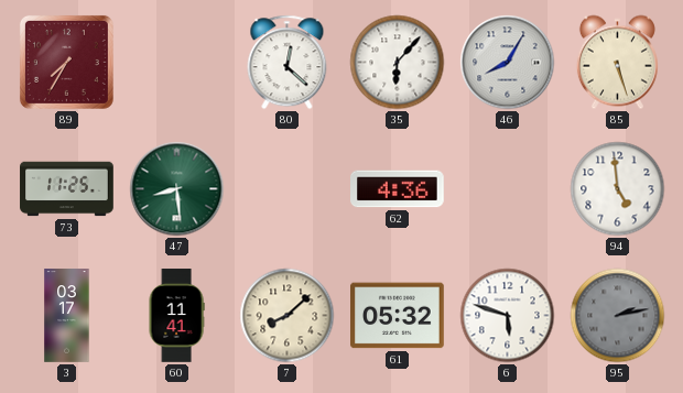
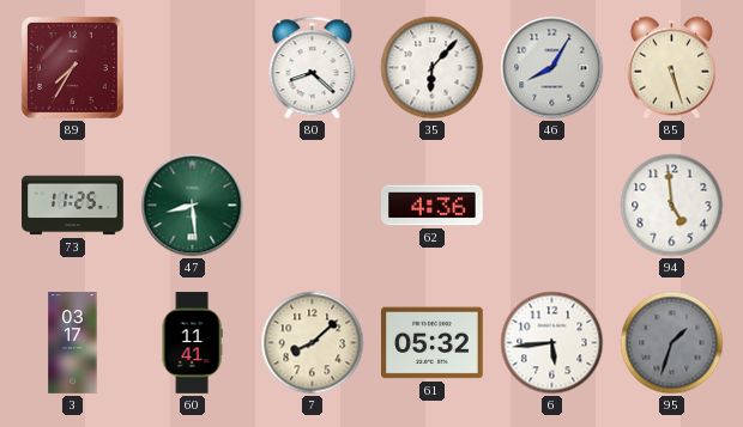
80: 12:22 -> 8:22 (313, 68)
6: 5:48 -> 5:44 (552, 343)
95: 2:13 -> 1:33 (672, 343)
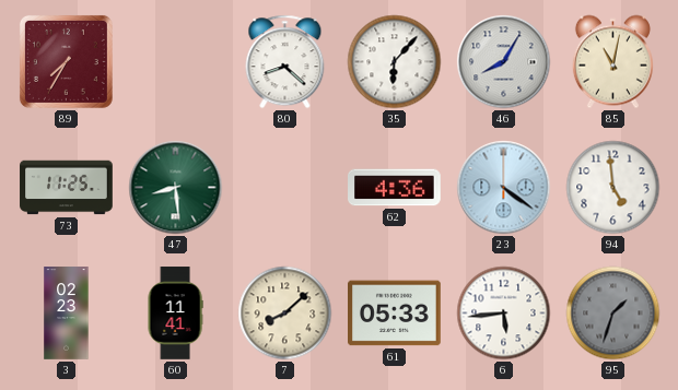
85: 5:27 -> 11:02 (612, 62)
23: none -> 4:21 (504, 188)
3: 03:17 -> 02:23 (67, 314)
61: 05:32 -> 05:33 (395, 314)
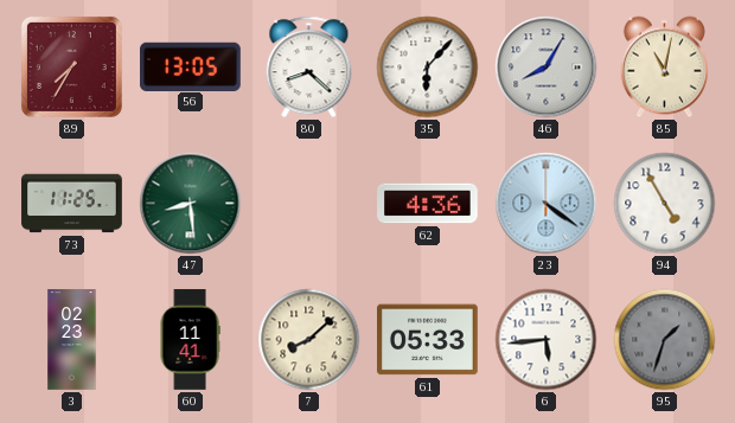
56: none -> 13:05 (191, 66)
94: 4:59 -> 4:55 (665, 204)
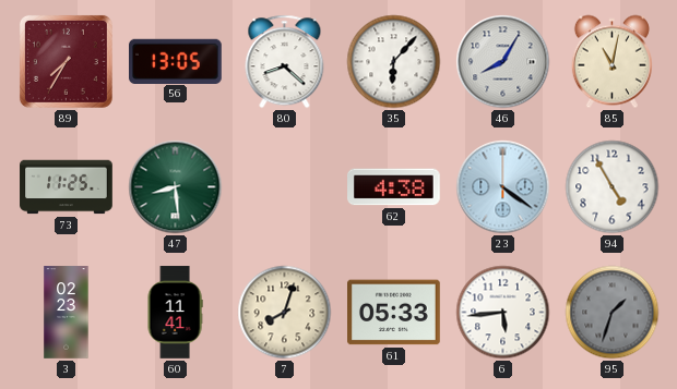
62: 4:36 -> 4:38 (394, 187)
7: 8:08 -> 8:03 (285, 313)
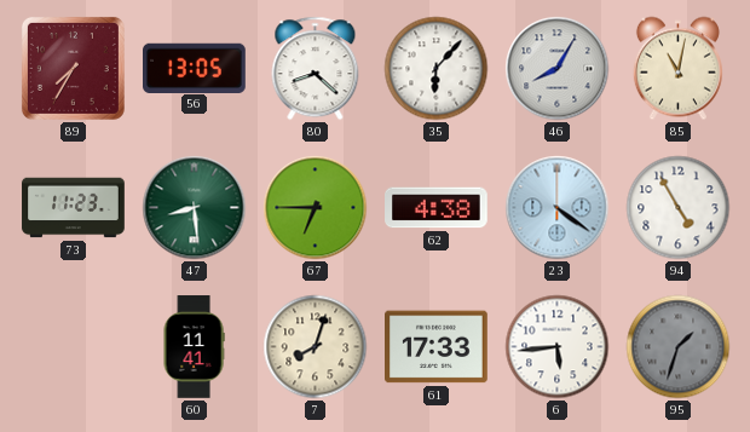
73: 11:25 -> 11:23 (74, 208)
67: none -> 6:45 (316, 208)
3: 02:23 -> none (67, 313)
61: 05:33 -> 17:33 (437, 347)
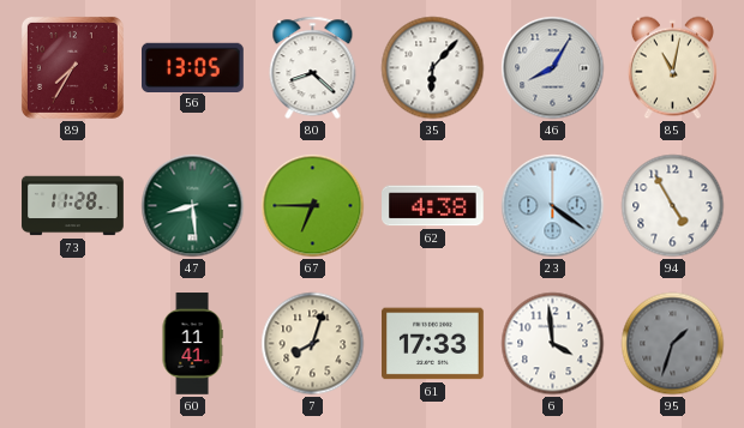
73: 11:23 -> 11:28 (73, 206)
6: 5:44 -> 3:59 (553, 344)
